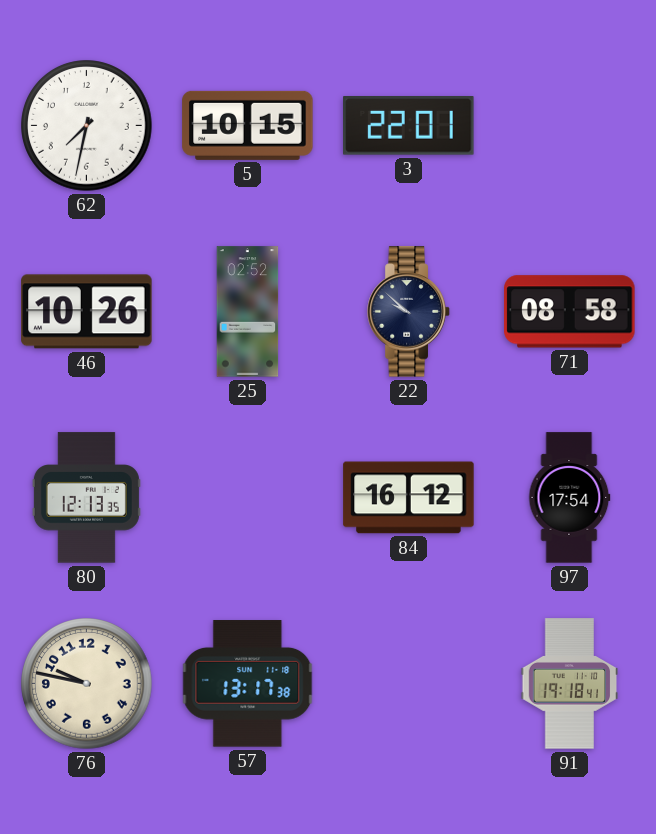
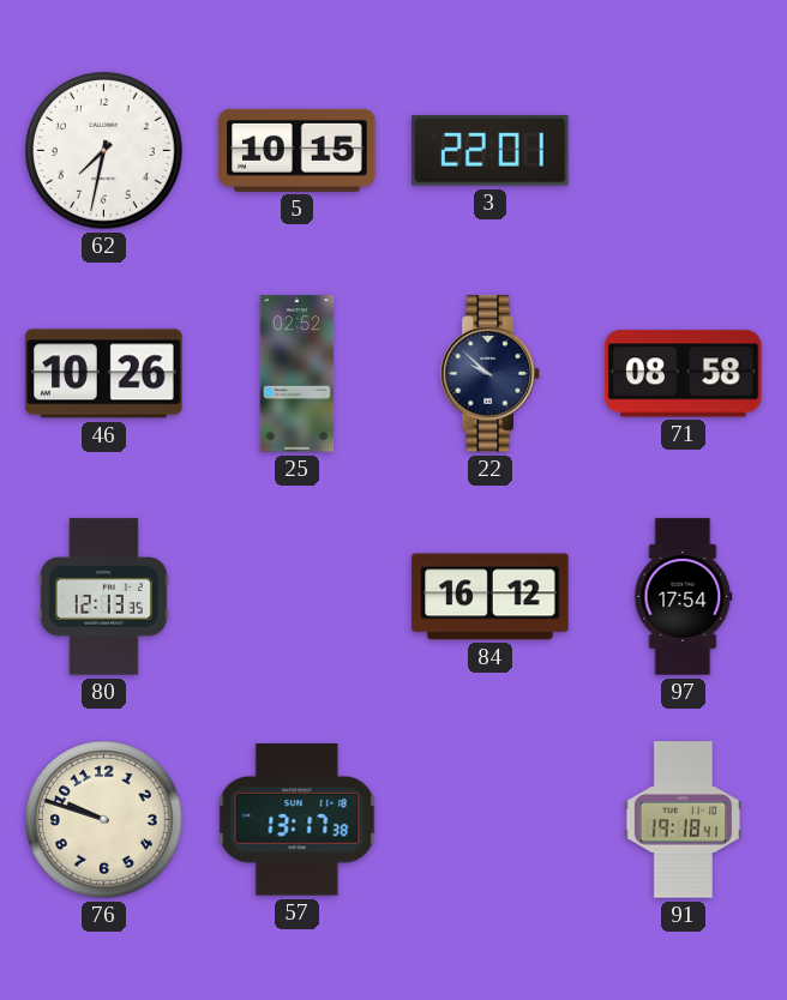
76: 9:47 -> 9:48 (104, 820)
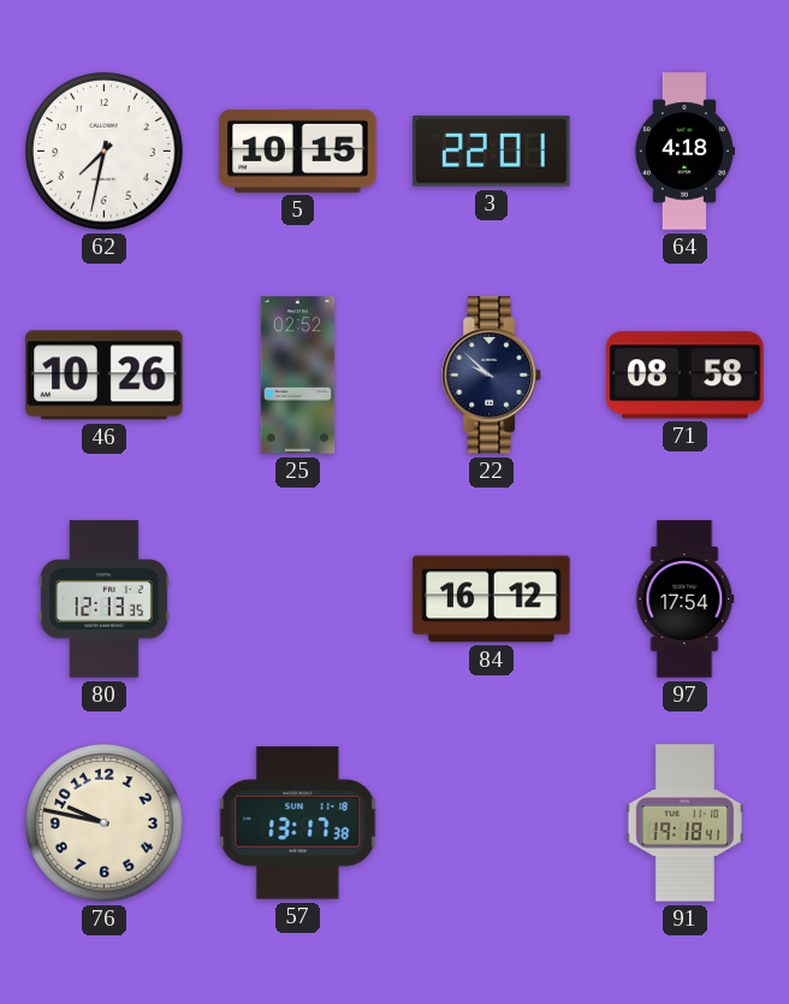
64: none -> 4:18 (683, 152)
76: 9:48 -> 9:47 (105, 823)
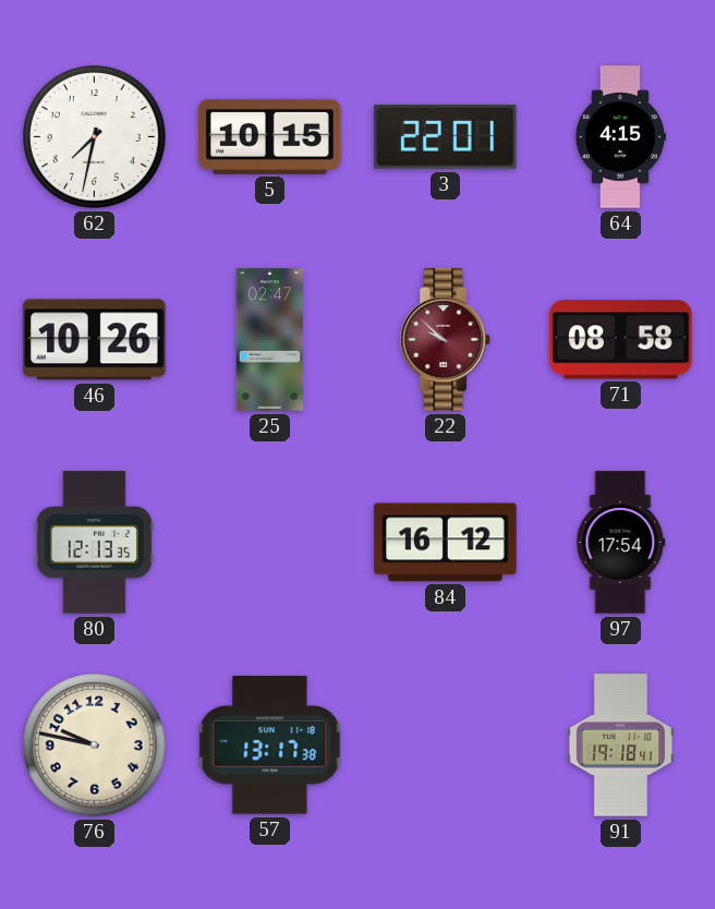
64: 4:18 -> 4:15 (619, 137)
25: 02:52 -> 02:47 (270, 340)
22 dial: navy -> burgundy (446, 340)
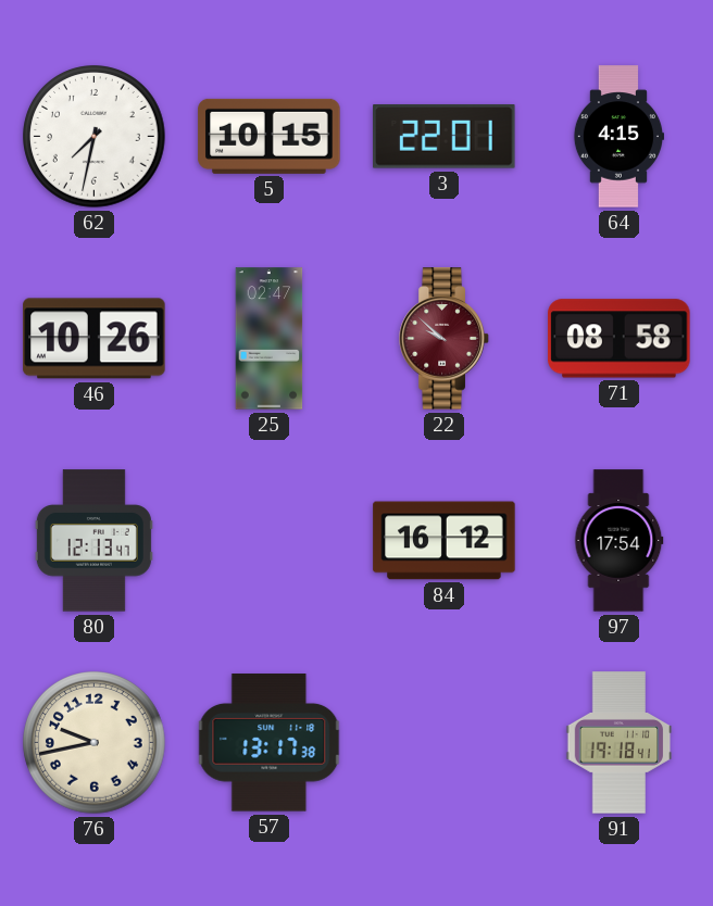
80: 12:13:35 -> 12:13:47 (93, 541)
76: 9:47 -> 9:43 (95, 743)
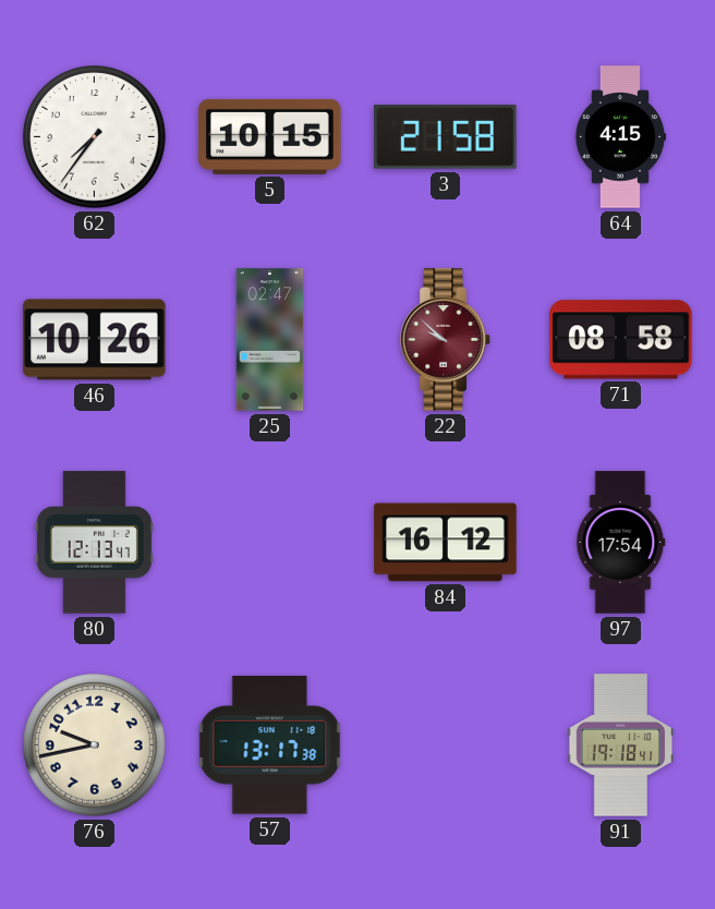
62: 7:32 -> 7:36 (95, 137)
3: 22:01 -> 21:58 (446, 137)
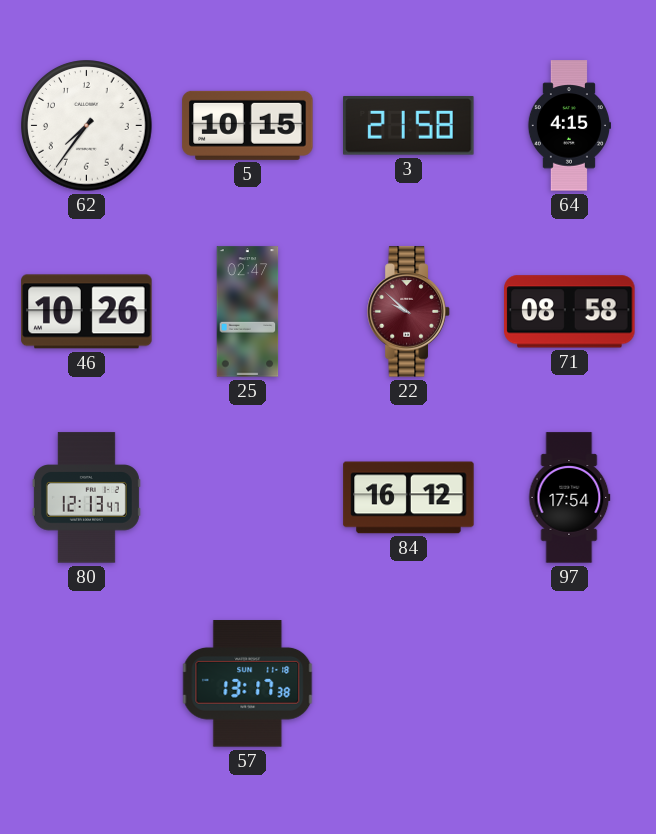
76: 9:43 -> none (95, 746)
91: 19:18 -> none (621, 746)
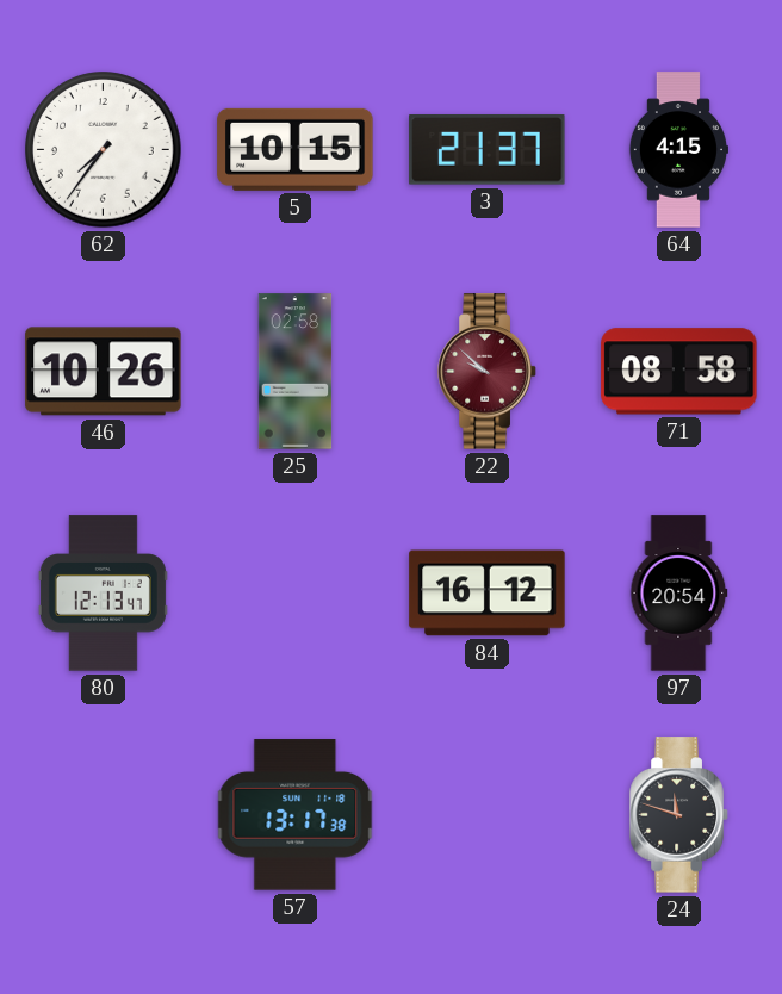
3: 21:58 -> 21:37 (488, 150)
25: 02:47 -> 02:58 (296, 372)
97: 17:54 -> 20:54 (679, 594)
24: none -> 11:48 (679, 815)
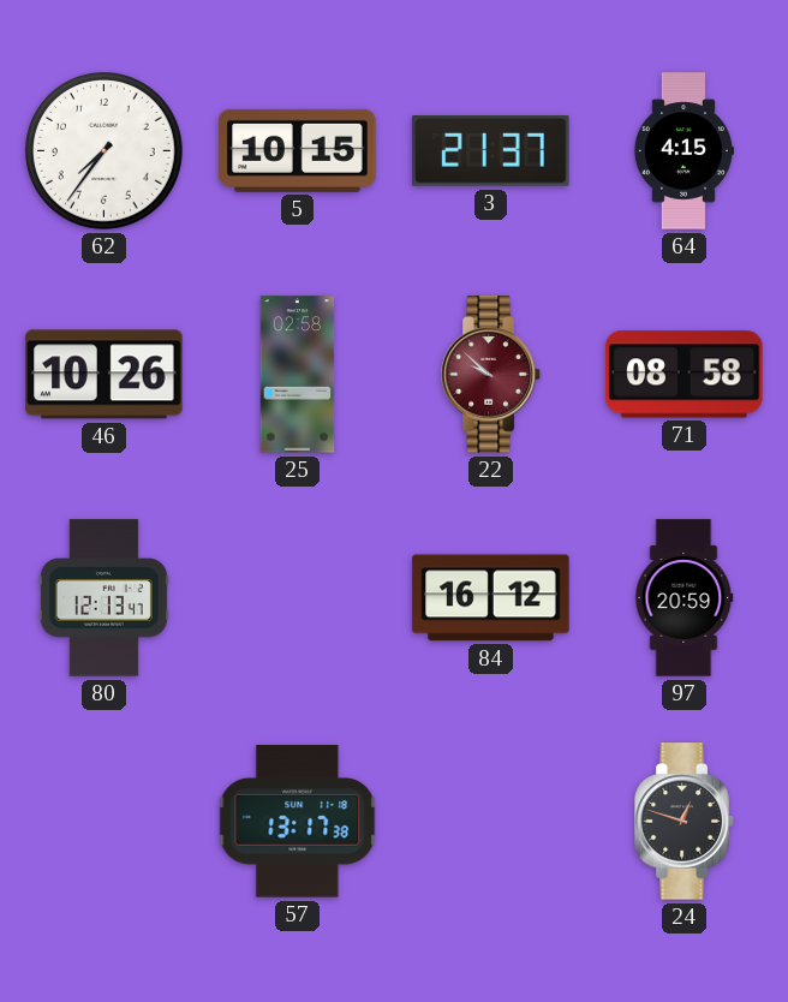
97: 20:54 -> 20:59 (685, 598)
24: 11:48 -> 12:48 (685, 822)
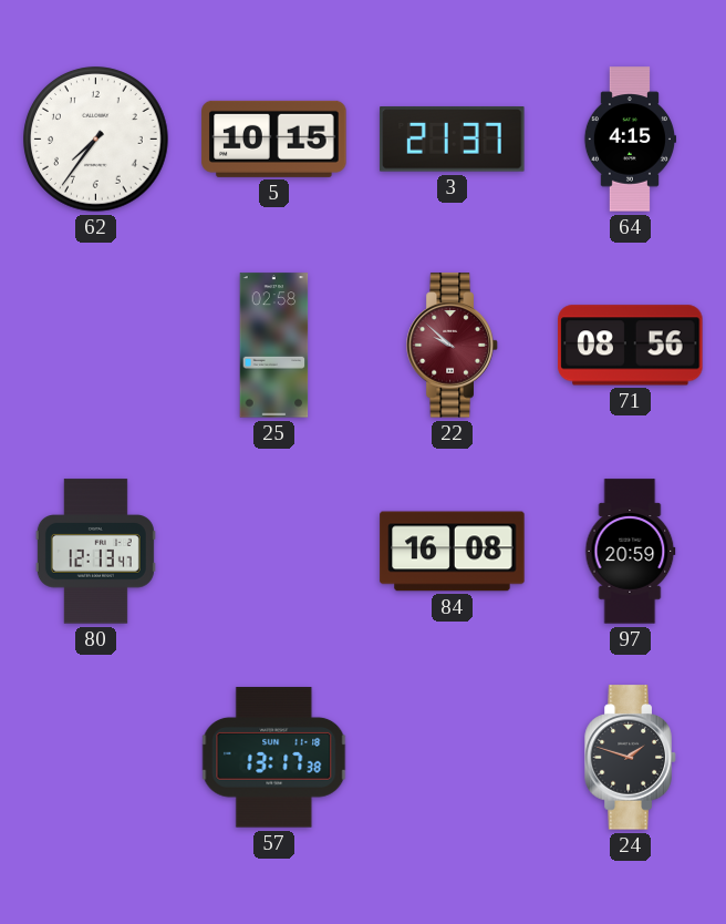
46: 10:26 -> none (105, 375)
71: 08:58 -> 08:56 (631, 346)
84: 16:12 -> 16:08 (453, 552)
24: 12:48 -> 1:48 (631, 758)
